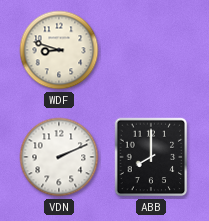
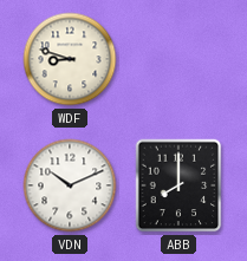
VDN: 2:11 -> 10:11 (70, 185)
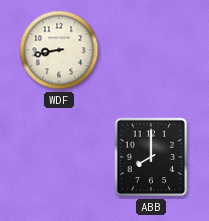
WDF: 8:48 -> 8:43 (59, 50)
VDN: 10:11 -> none (70, 185)
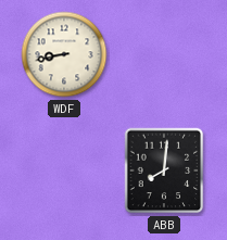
ABB: 8:00 -> 8:01 (164, 170)
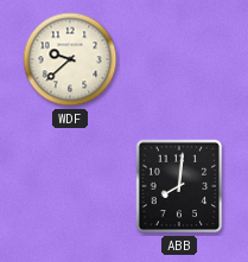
WDF: 8:43 -> 9:38 (70, 59)
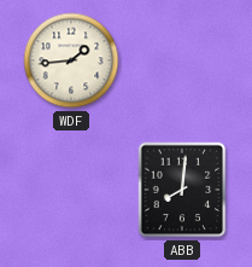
WDF: 9:38 -> 1:44 (71, 60)
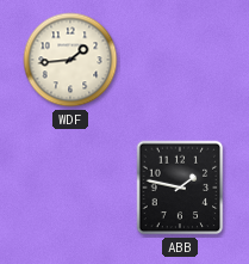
ABB: 8:01 -> 1:47 (180, 188)
